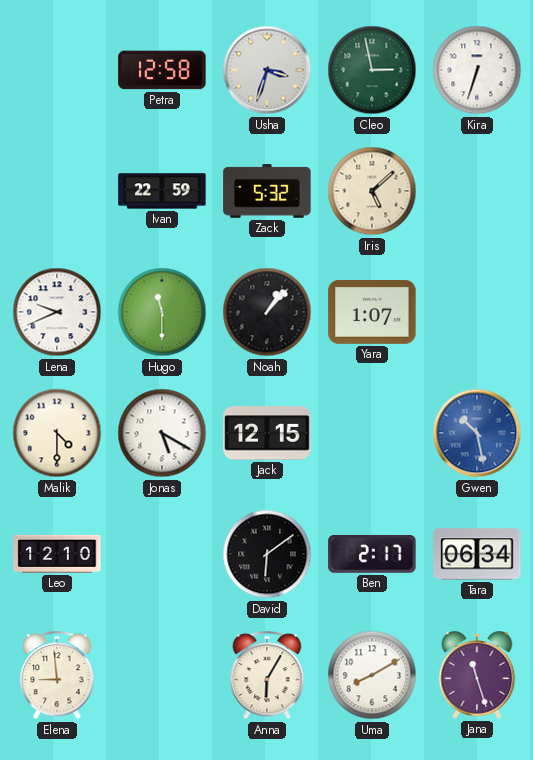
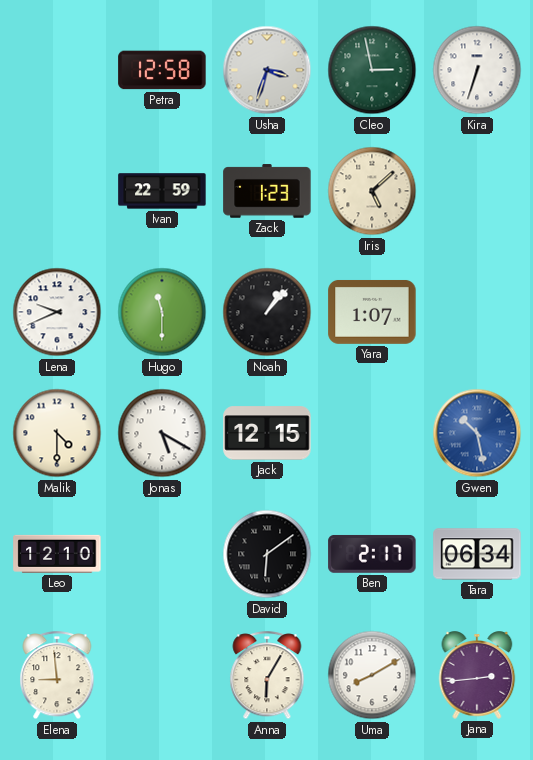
Zack: 5:32 -> 1:23 (267, 191)
Jana: 11:27 -> 2:44 (477, 675)
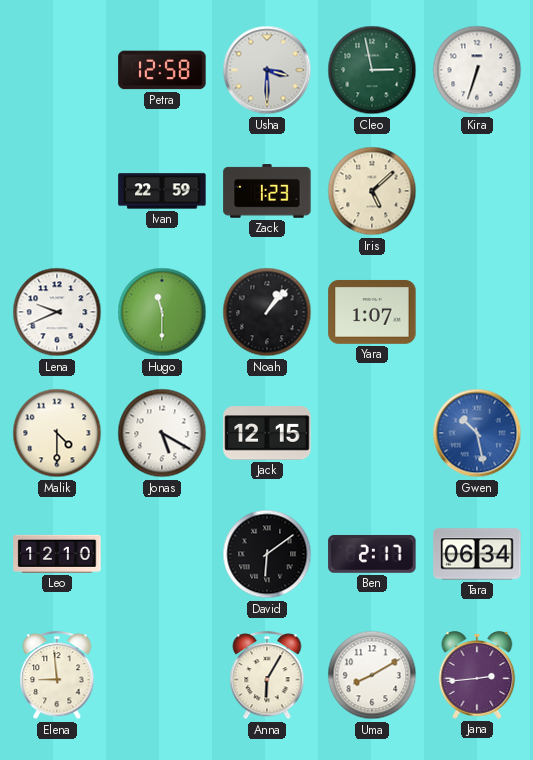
Usha: 3:33 -> 3:30 (267, 70)
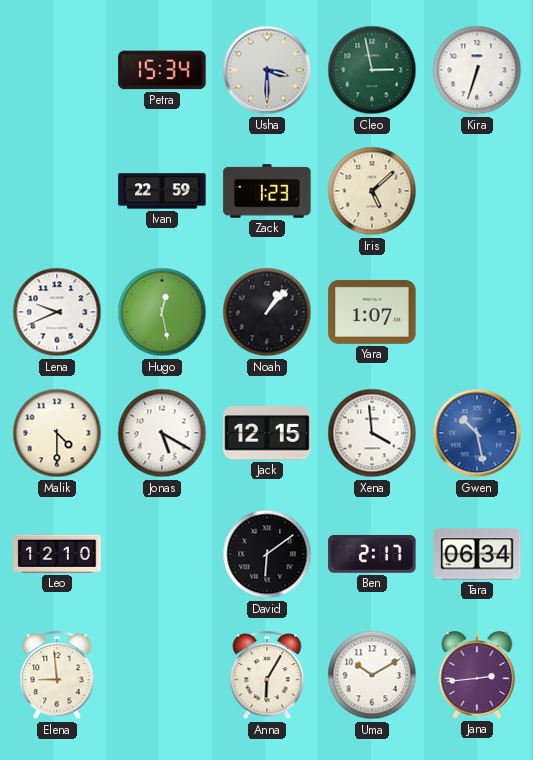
Petra: 12:58 -> 15:34 (162, 70)
Hugo: 11:30 -> 12:28 (162, 312)
Xena: none -> 3:59 (372, 433)
Uma: 8:10 -> 10:10 (372, 675)
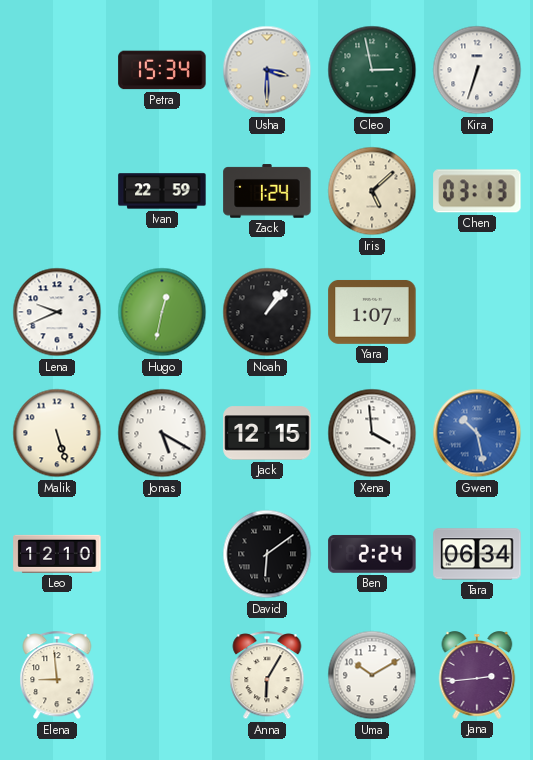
Zack: 1:23 -> 1:24 (267, 191)
Chen: none -> 03:13 (477, 191)
Hugo: 12:28 -> 12:32 (162, 312)
Malik: 4:30 -> 5:27 (57, 433)
Ben: 2:17 -> 2:24 (372, 554)
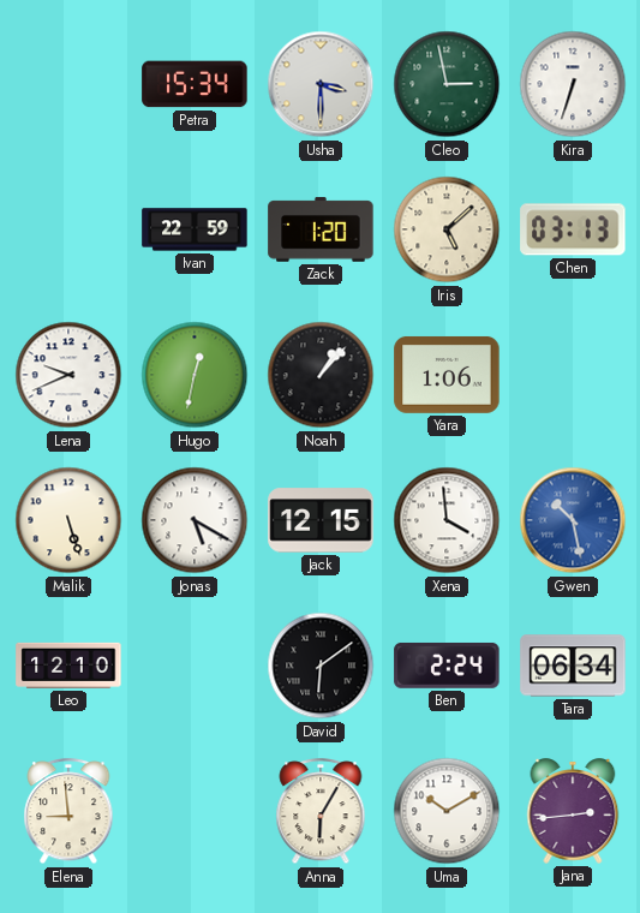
Zack: 1:24 -> 1:20 (321, 229)
Yara: 1:07 -> 1:06 (447, 375)
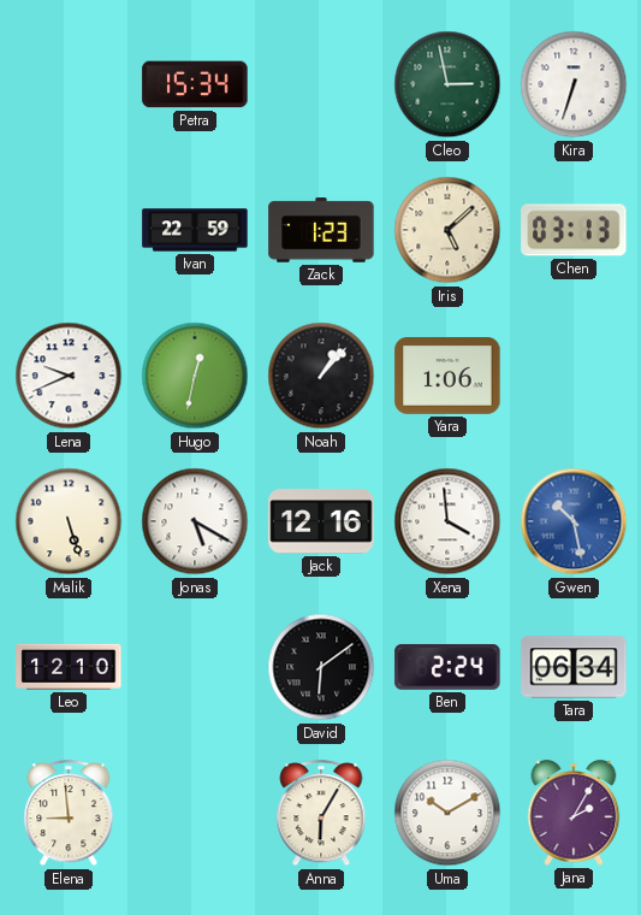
Usha: 3:30 -> none (321, 84)
Zack: 1:20 -> 1:23 (321, 230)
Jack: 12:15 -> 12:16 (321, 521)
Jana: 2:44 -> 2:05 (574, 813)
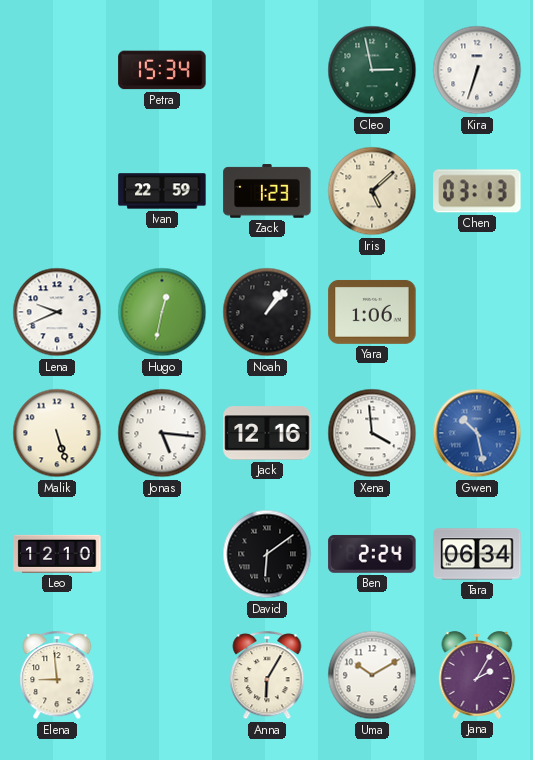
Jonas: 5:20 -> 5:16 (162, 433)
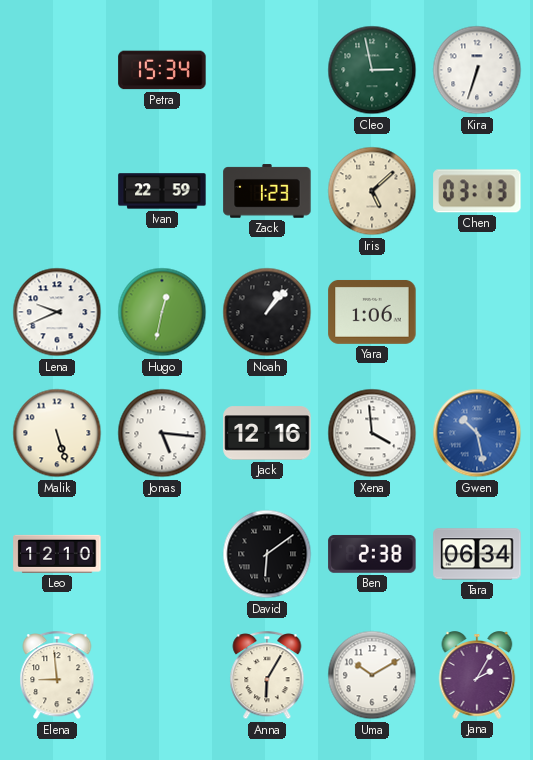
Ben: 2:24 -> 2:38 (372, 554)
